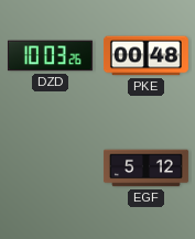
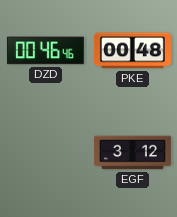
DZD: 10:03 -> 00:46 (45, 51)
EGF: 5:12 -> 3:12 (132, 153)
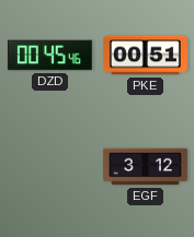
DZD: 00:46 -> 00:45 (49, 56)
PKE: 00:48 -> 00:51 (145, 56)
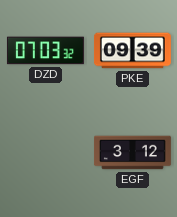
DZD: 00:45 -> 07:03 (45, 51)
PKE: 00:51 -> 09:39 (132, 51)
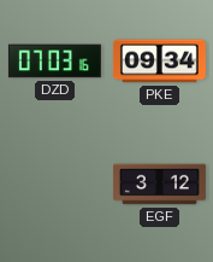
DZD: 07:03:32 -> 07:03:16 (54, 62)
PKE: 09:39 -> 09:34 (159, 62)
